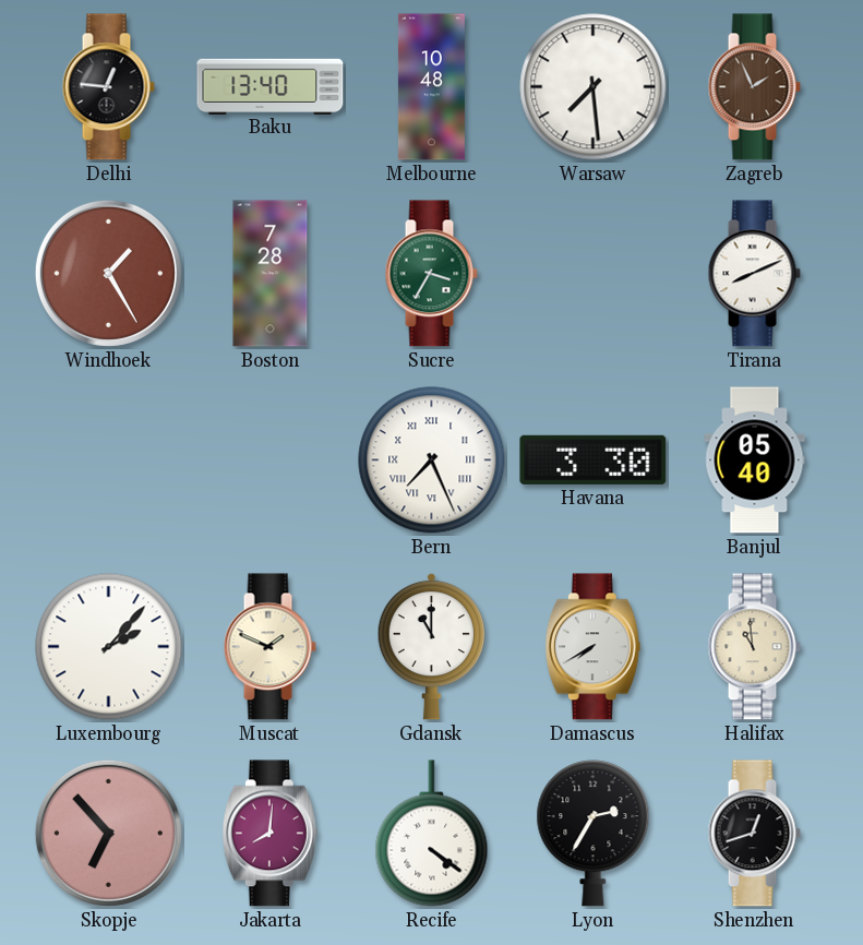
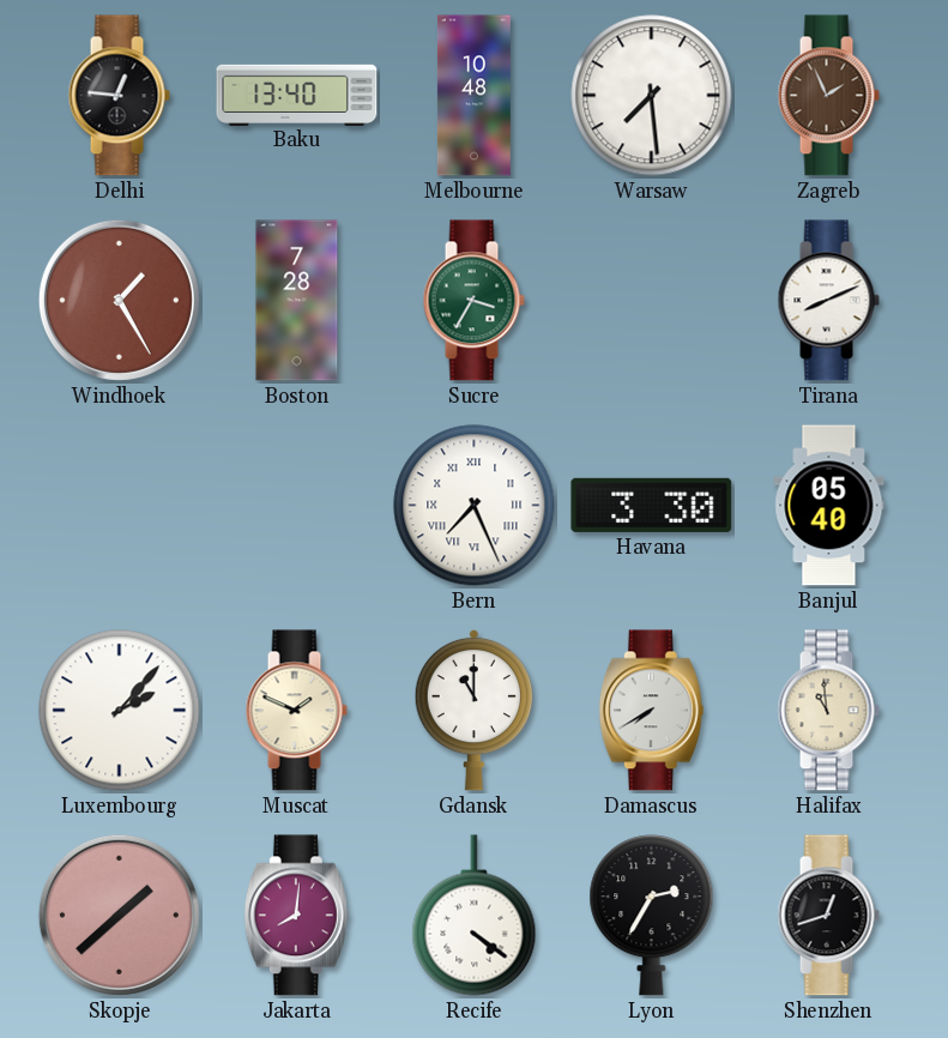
Skopje: 6:53 -> 1:38 (119, 915)
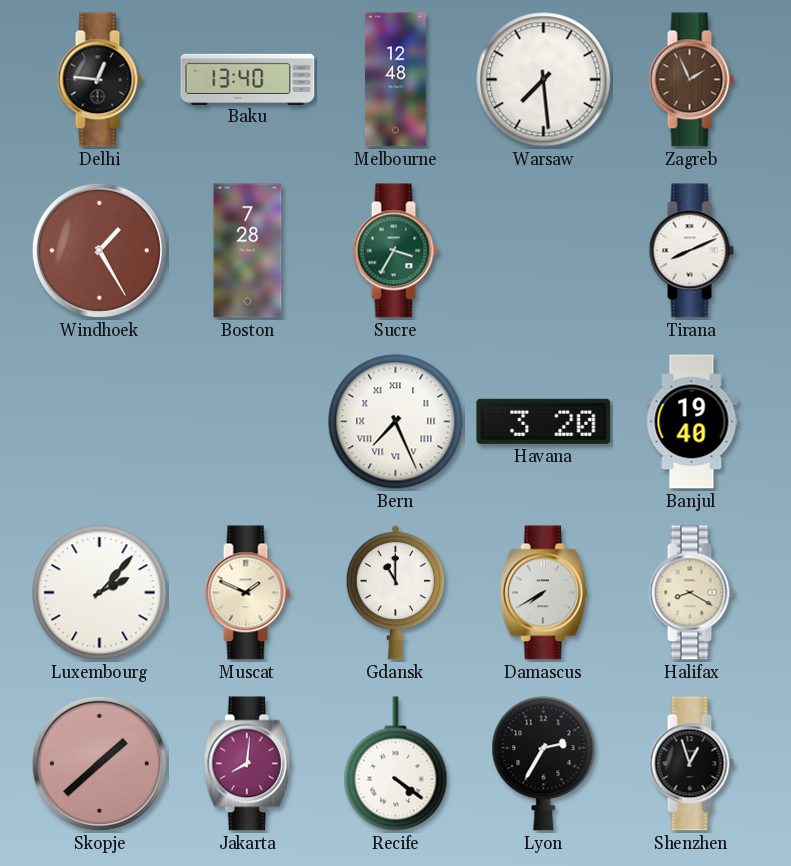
Melbourne: 10:48 -> 12:48 (395, 80)
Havana: 3:30 -> 3:20 (544, 421)
Banjul: 05:40 -> 19:40 (692, 422)
Halifax: 10:59 -> 8:20 (691, 593)
Shenzhen: 12:42 -> 12:57 (691, 764)
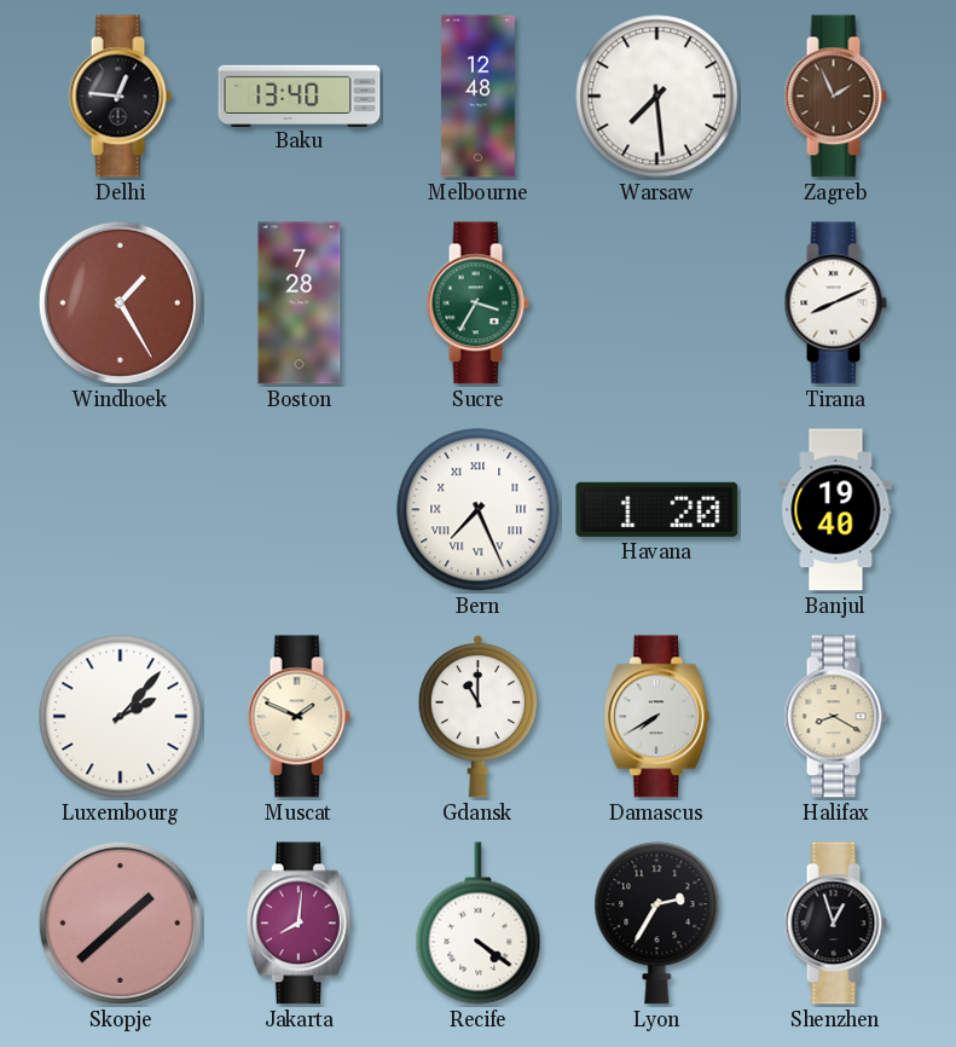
Havana: 3:20 -> 1:20 (657, 509)
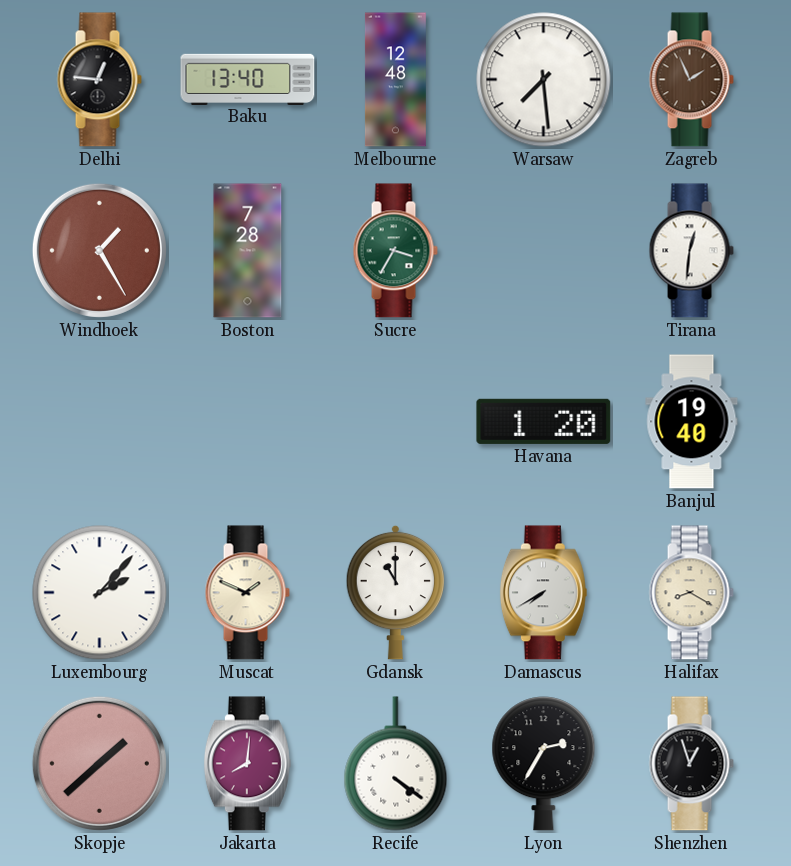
Tirana: 8:11 -> 12:31 (691, 251)
Bern: 7:26 -> none (479, 510)
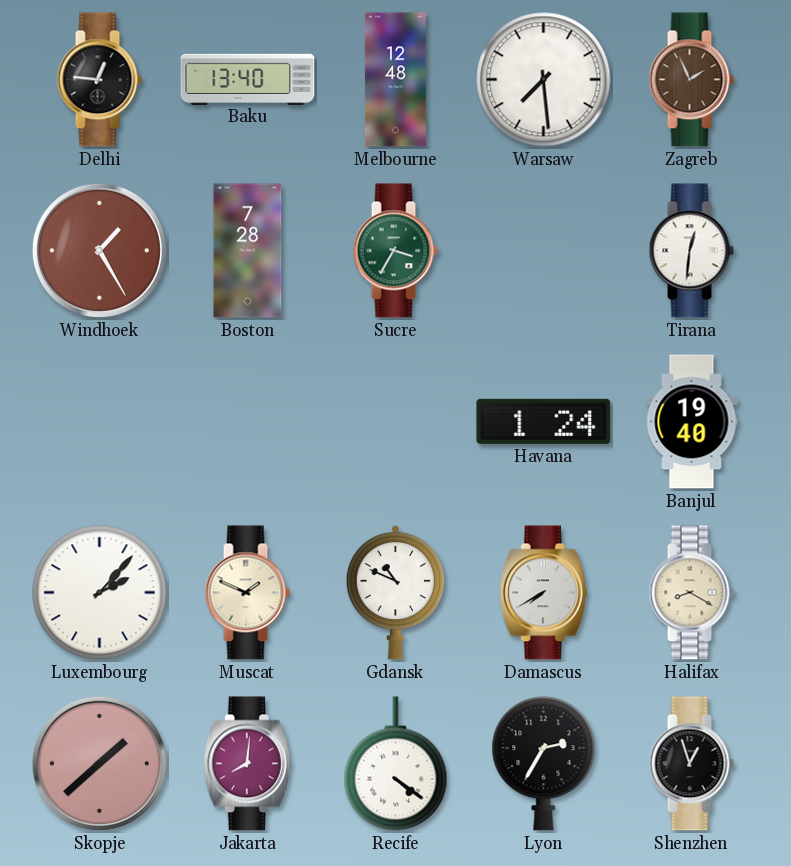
Havana: 1:20 -> 1:24 (544, 421)
Gdansk: 11:00 -> 10:49 (395, 592)
